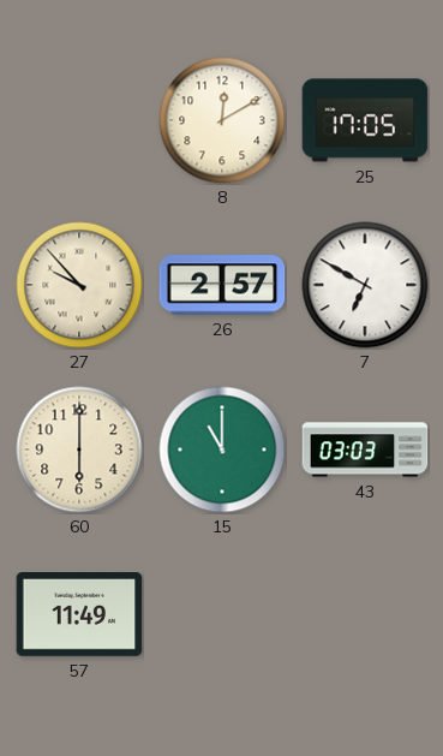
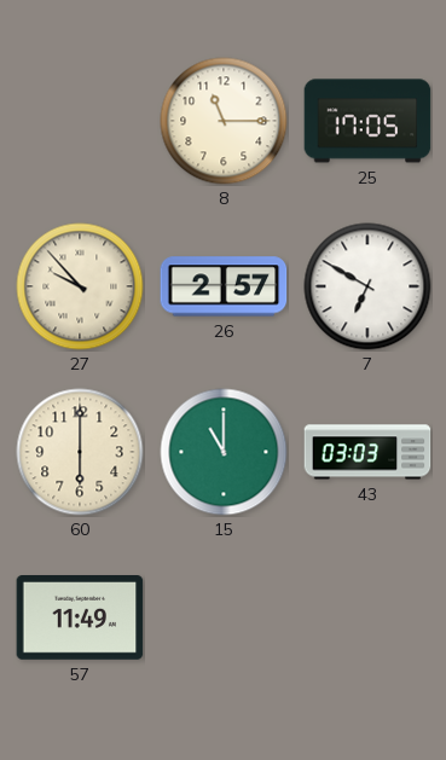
8: 12:10 -> 11:15 (224, 121)
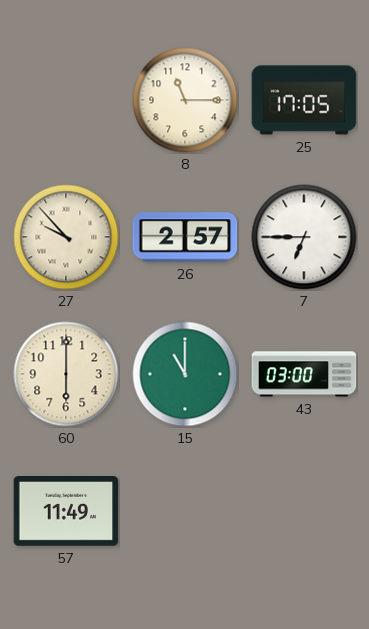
7: 6:50 -> 6:45 (304, 237)
43: 03:03 -> 03:00 (304, 374)
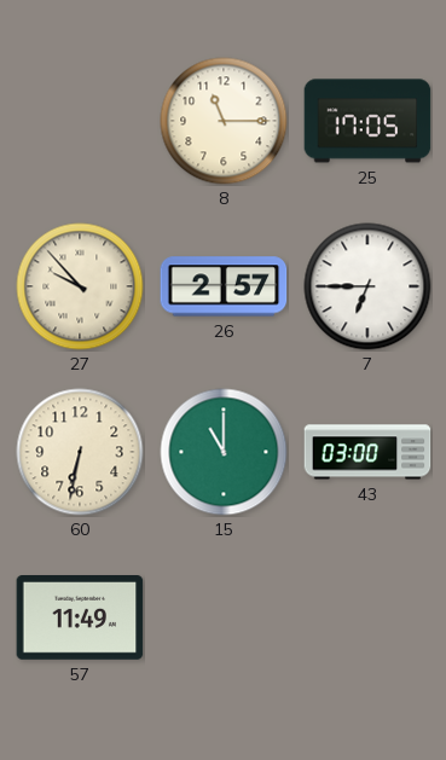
60: 6:00 -> 6:32 (80, 452)
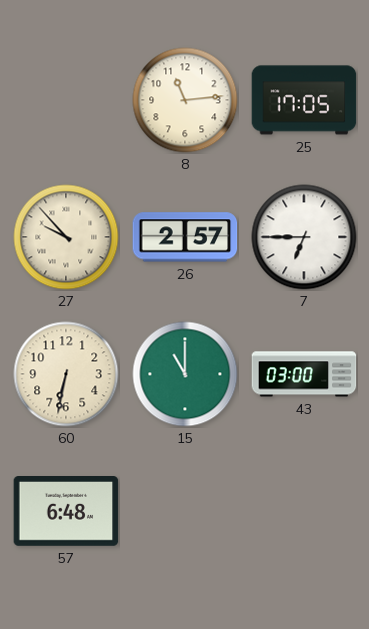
8: 11:15 -> 11:14 (185, 100)
57: 11:49 -> 6:48 (66, 512)
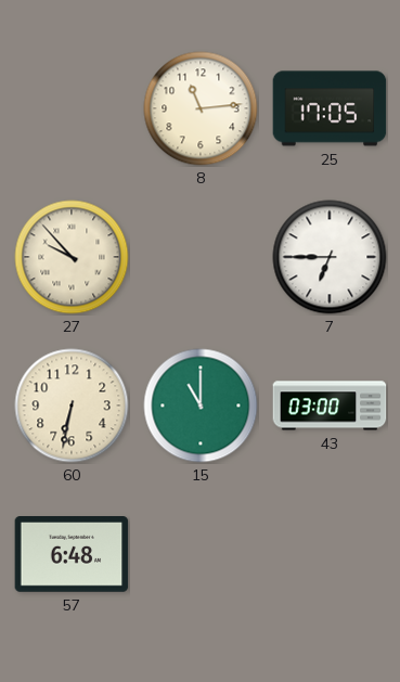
26: 2:57 -> none (185, 237)
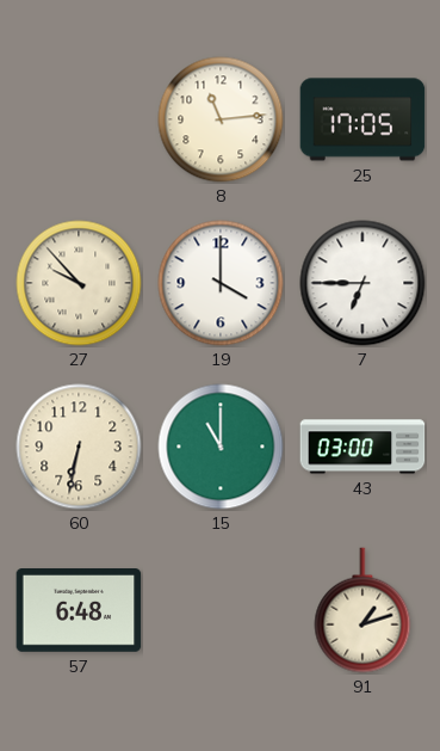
19: none -> 4:00 (221, 283)
91: none -> 1:12 (362, 610)
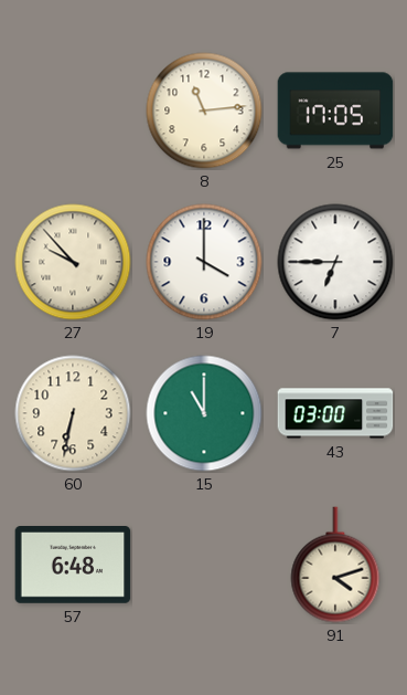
91: 1:12 -> 4:12 (335, 565)
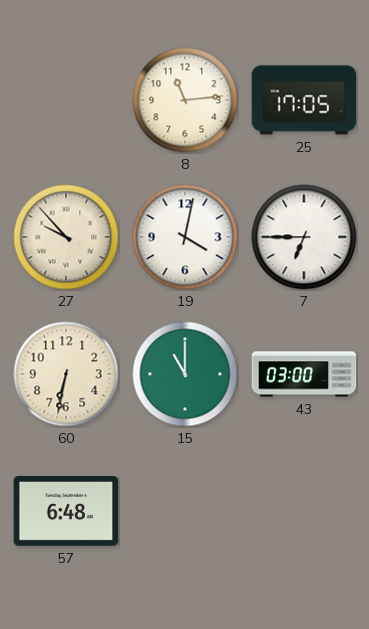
19: 4:00 -> 4:02 (185, 237)
91: 4:12 -> none (335, 565)
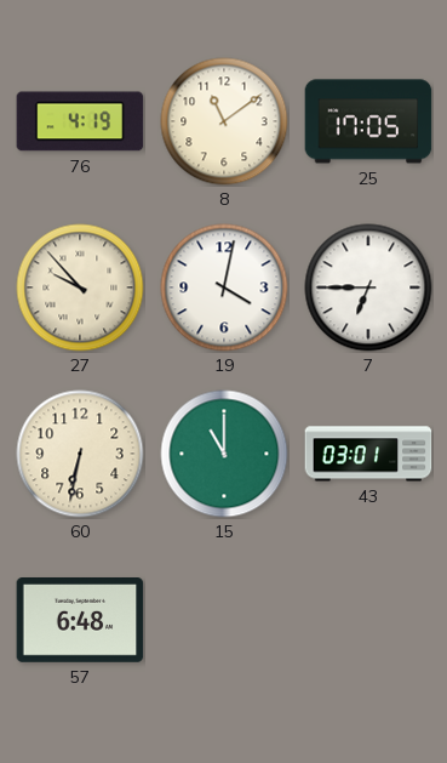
76: none -> 4:19 (80, 121)
8: 11:14 -> 11:09 (224, 121)
43: 03:00 -> 03:01 (368, 454)
